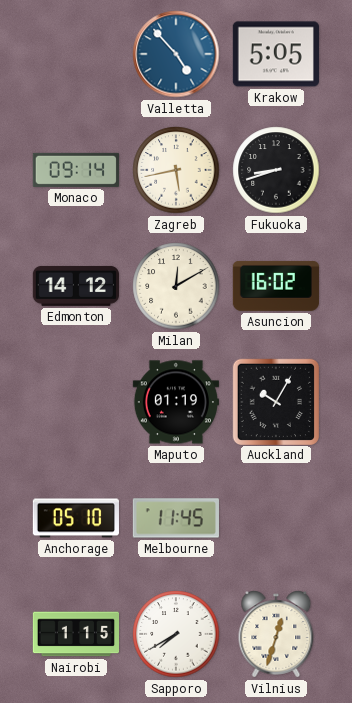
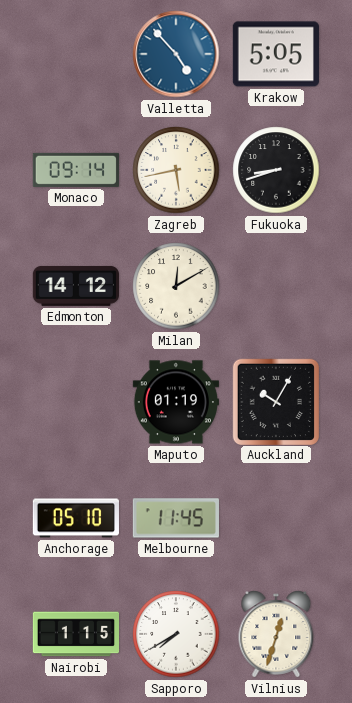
Asuncion: 16:02 -> none (276, 286)
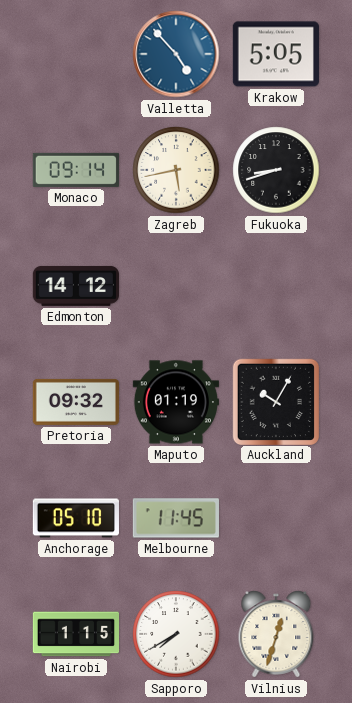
Milan: 12:10 -> none (176, 286)
Pretoria: none -> 09:32 (76, 402)
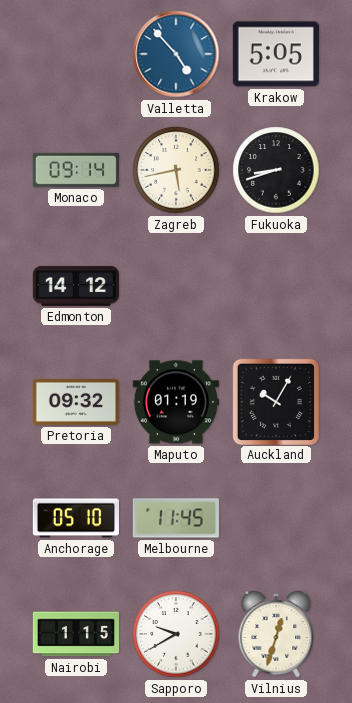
Sapporo: 7:40 -> 9:40 (176, 634)
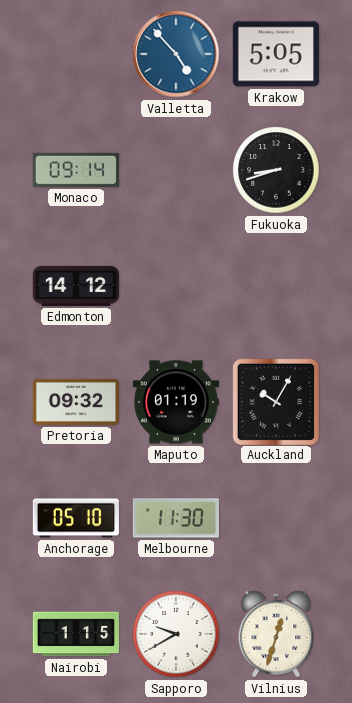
Zagreb: 5:43 -> none (176, 170)
Melbourne: 11:45 -> 11:30 (176, 518)
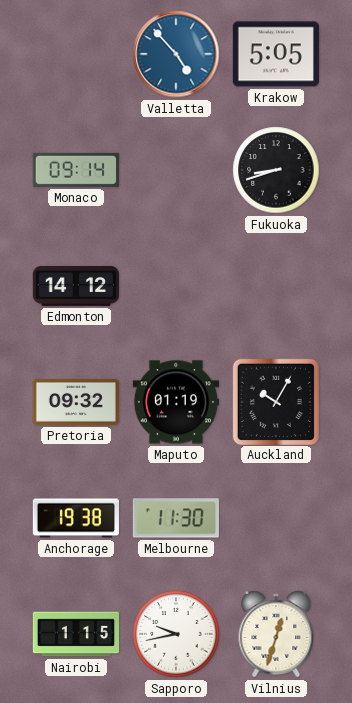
Anchorage: 05:10 -> 19:38 (76, 518)
Sapporo: 9:40 -> 9:43 (176, 634)
